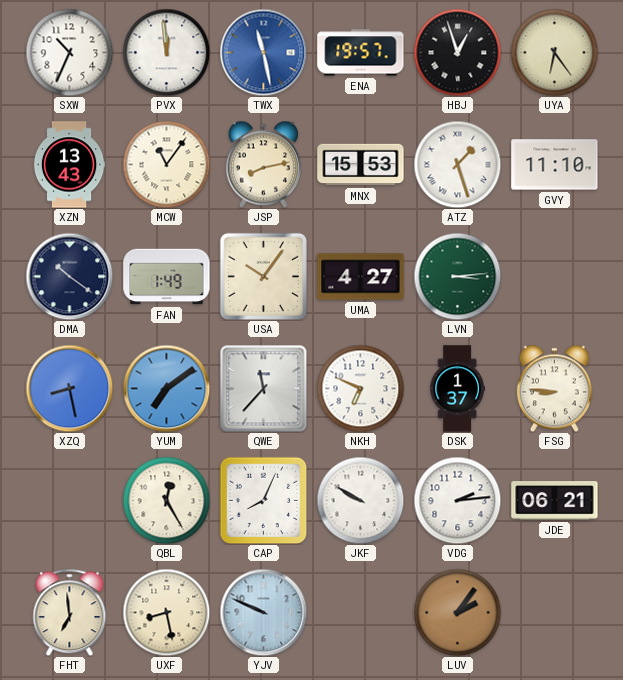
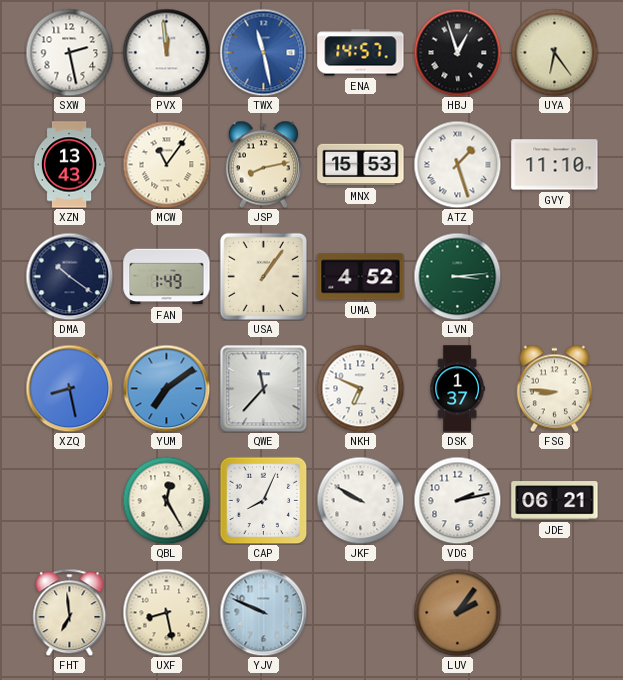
SXW: 10:34 -> 2:28 (69, 52)
ENA: 19:57 -> 14:57 (361, 53)
USA: 10:06 -> 1:06 (263, 276)
UMA: 4:27 -> 4:52 (361, 277)
VDG: 2:14 -> 2:13 (457, 500)
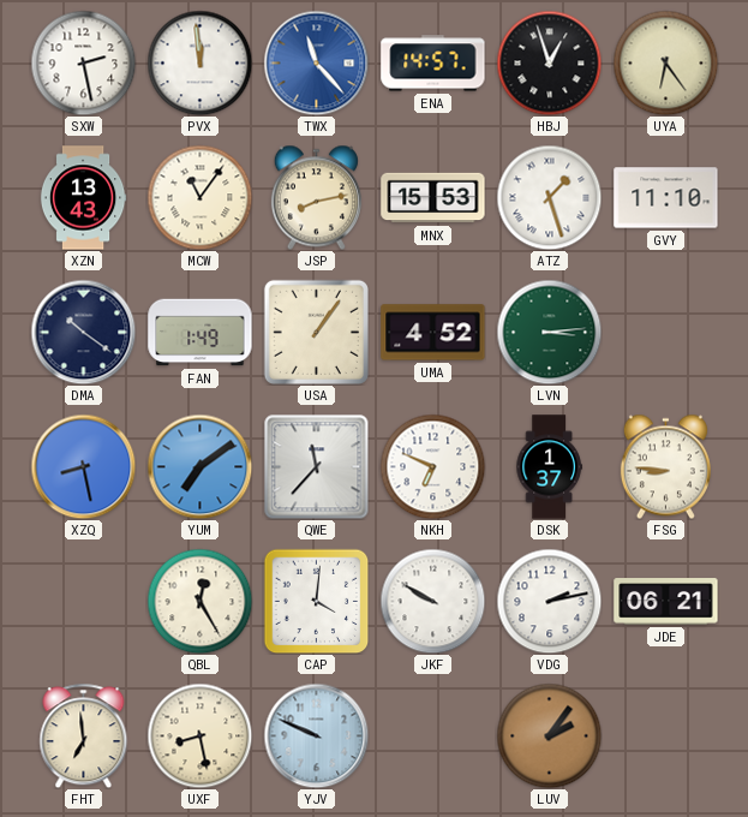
TWX: 11:28 -> 11:23 (316, 62)
CAP: 8:04 -> 4:01 (316, 601)
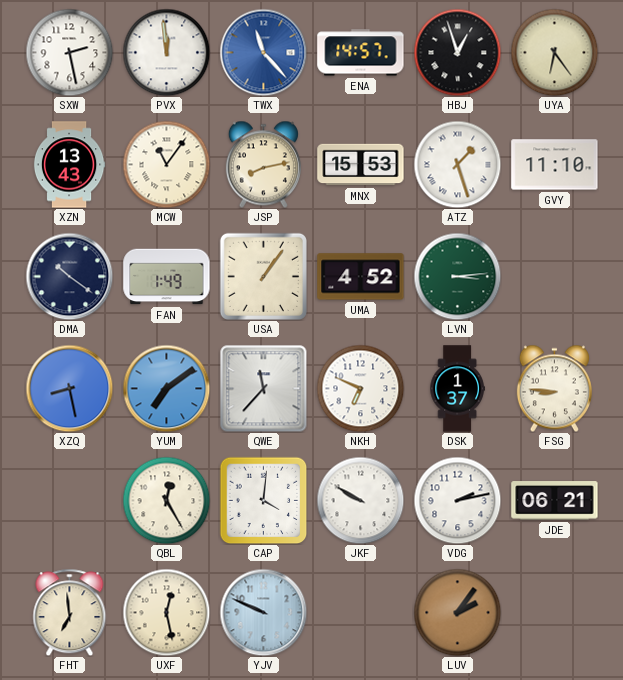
UXF: 8:28 -> 12:28 (166, 612)
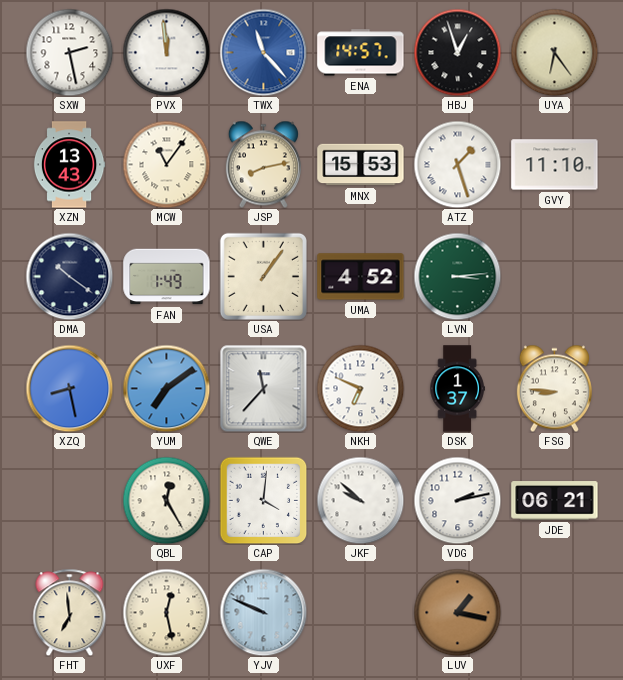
JKF: 9:50 -> 9:52 (360, 500)
LUV: 2:06 -> 1:17 (457, 612)
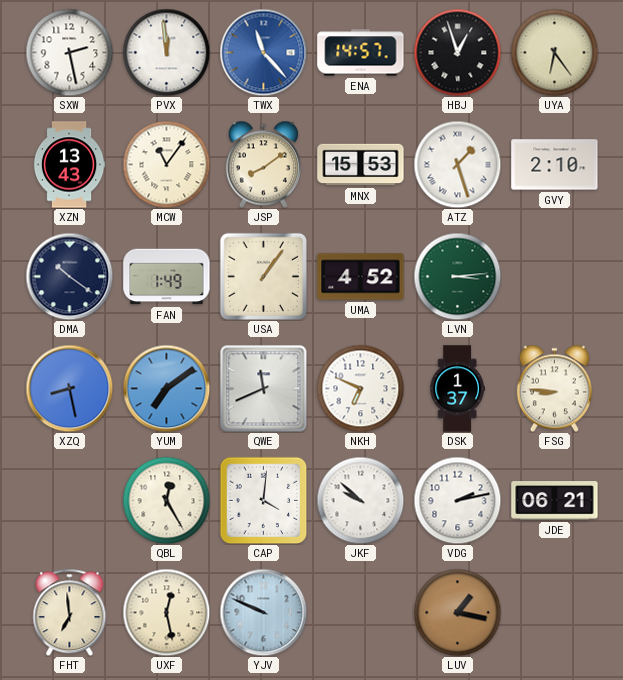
JSP: 8:13 -> 8:09 (263, 164)
GVY: 11:10 -> 2:10 (555, 165)
QWE: 11:37 -> 11:41 (263, 388)
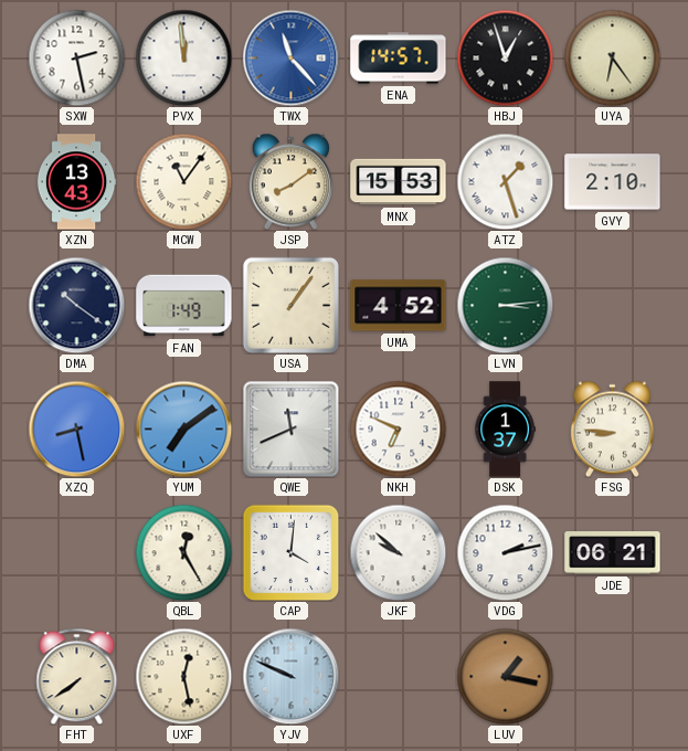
FHT: 6:59 -> 7:39 (77, 676)
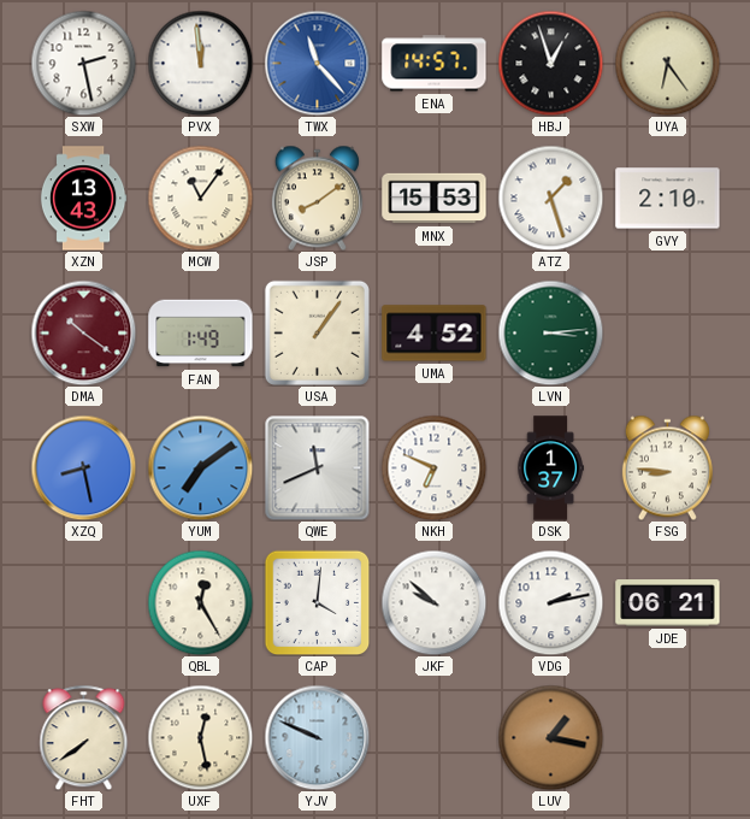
DMA dial: navy -> burgundy (83, 332)
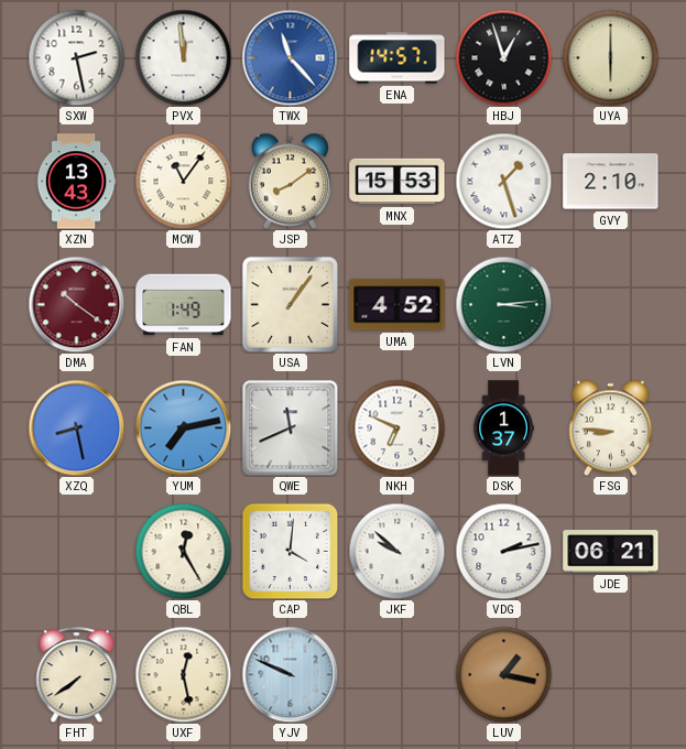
UYA: 6:24 -> 6:00 (610, 57)
YUM: 7:09 -> 7:13 (183, 427)
